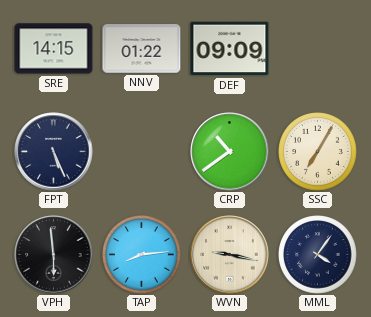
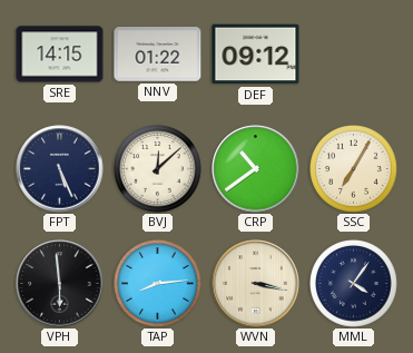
DEF: 09:09 -> 09:12 (256, 55)
BVJ: none -> 12:08 (158, 169)
WVN: 9:17 -> 3:17 (256, 284)
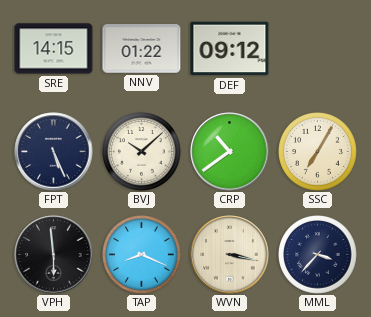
BVJ: 12:08 -> 10:08 (142, 152)
TAP: 8:14 -> 8:19 (142, 255)
MML: 4:06 -> 3:37 (318, 255)
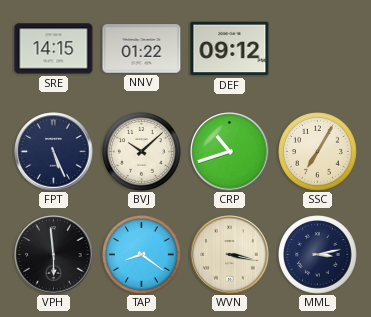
CRP: 10:39 -> 10:42 (230, 152)
TAP: 8:19 -> 8:21 (142, 255)
MML: 3:37 -> 3:13 (318, 255)
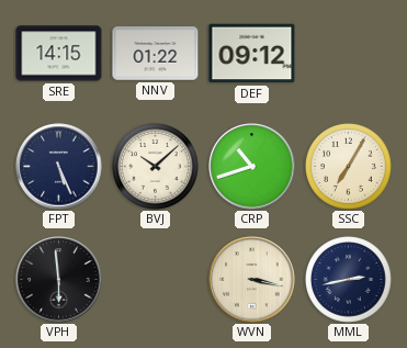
TAP: 8:21 -> none (142, 255)
MML: 3:13 -> 2:43 (349, 280)
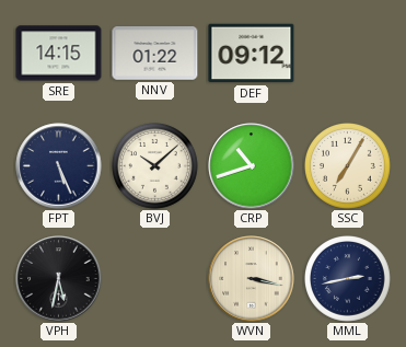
VPH: 5:59 -> 5:32 (59, 279)
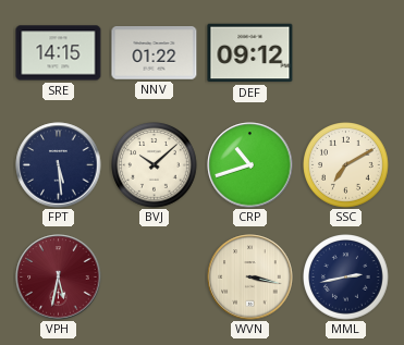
FPT: 5:26 -> 5:29 (59, 165)
SSC: 7:05 -> 7:10 (346, 165)
VPH dial: black -> burgundy (59, 278)
